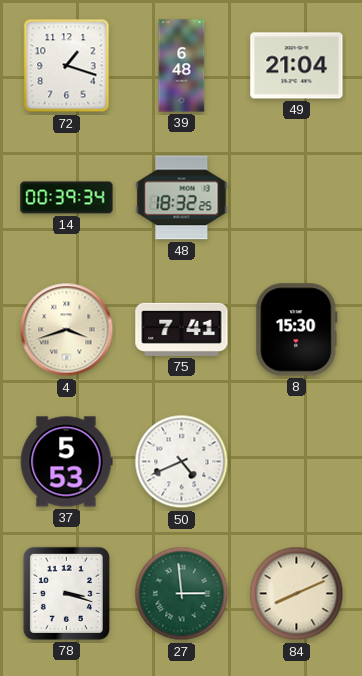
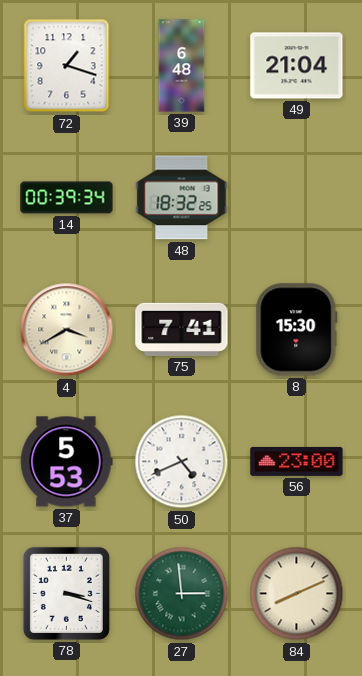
4: 3:42 -> 3:40 (67, 330)
56: none -> 23:00 (297, 461)
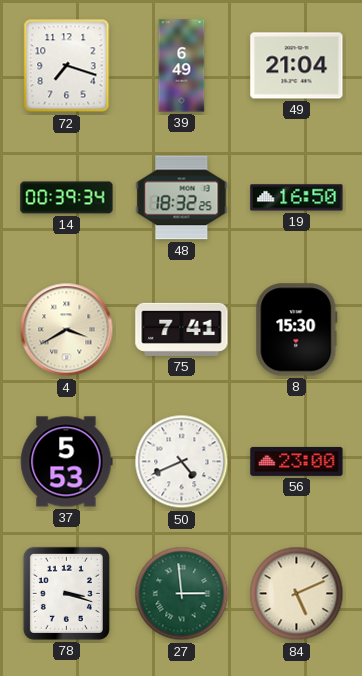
72: 1:18 -> 7:18 (67, 66)
39: 6:48 -> 6:49 (182, 66)
19: none -> 16:50 (297, 198)
84: 8:11 -> 5:11 (297, 594)
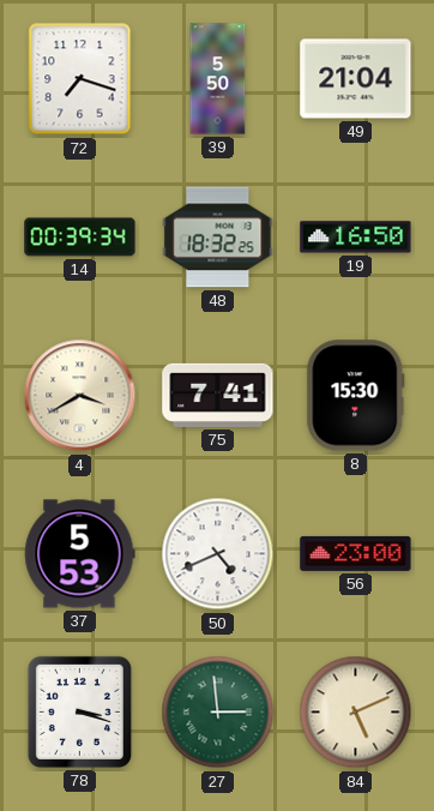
39: 6:49 -> 5:50 (218, 79)
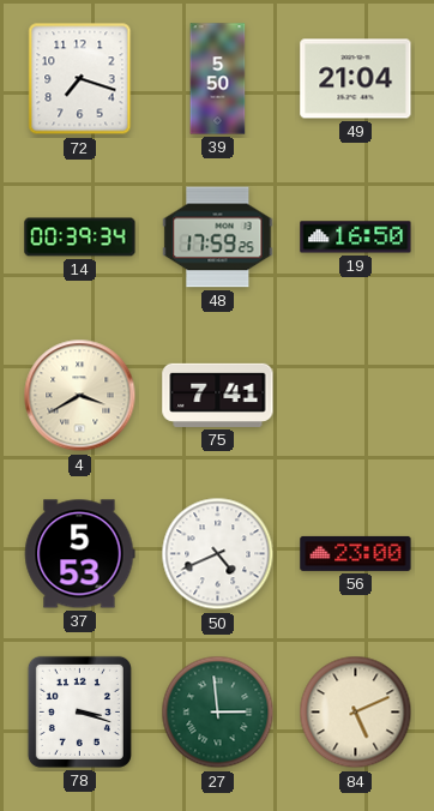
48: 18:32 -> 17:59 (218, 238)
8: 15:30 -> none (356, 396)
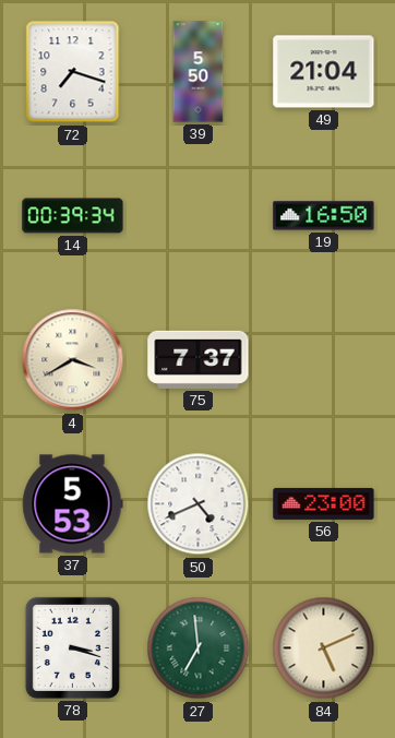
48: 17:59 -> none (218, 238)
75: 7:41 -> 7:37 (199, 359)
27: 2:59 -> 6:59 (199, 648)
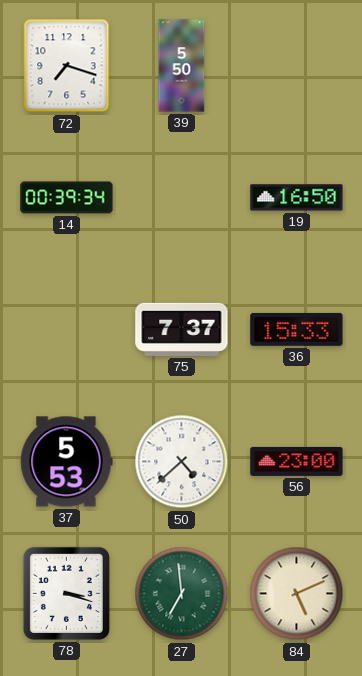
49: 21:04 -> none (324, 72)
4: 3:40 -> none (73, 360)
36: none -> 15:33 (297, 329)
50: 4:41 -> 4:38 (182, 462)
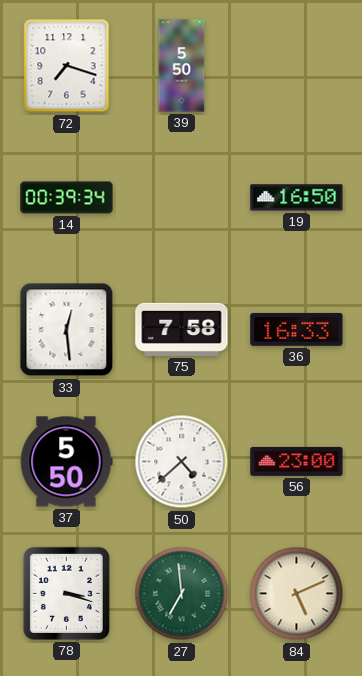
33: none -> 12:29 (67, 330)
75: 7:37 -> 7:58 (182, 329)
36: 15:33 -> 16:33 (297, 329)
37: 5:53 -> 5:50 (66, 462)
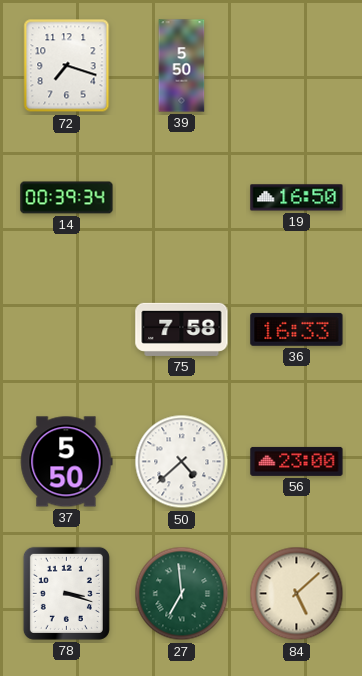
33: 12:29 -> none (67, 330)
84: 5:11 -> 5:08 (297, 594)
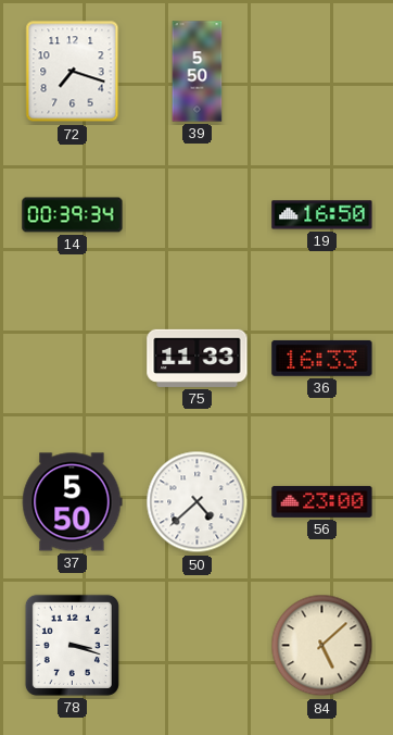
75: 7:58 -> 11:33 (198, 358)
27: 6:59 -> none (182, 594)
